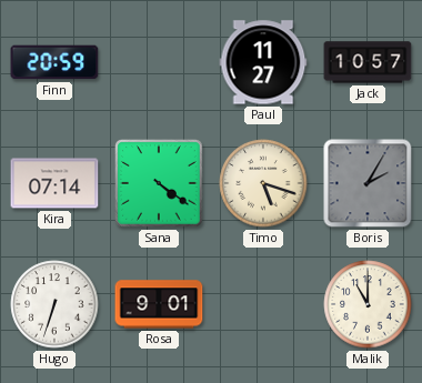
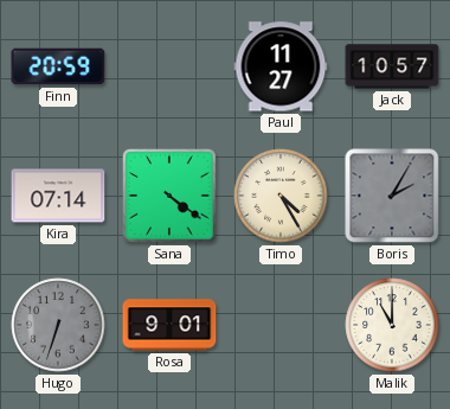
Timo: 5:18 -> 4:25 (281, 196)
Hugo dial: white -> grey (58, 325)
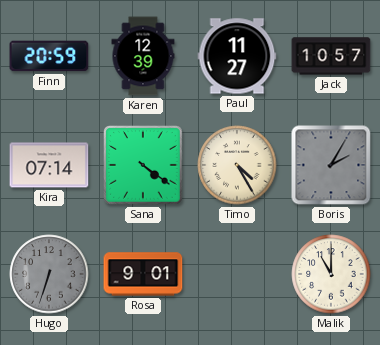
Karen: none -> 12:39 (143, 56)
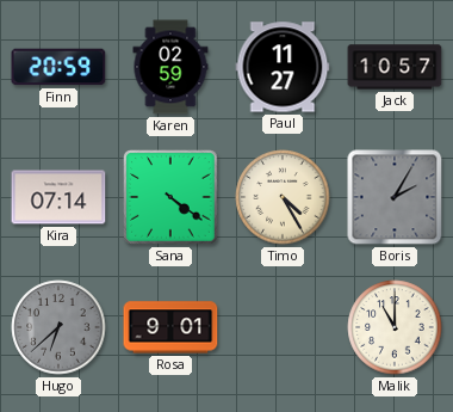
Karen: 12:39 -> 02:59 (170, 67)
Hugo: 6:33 -> 6:38 (58, 327)
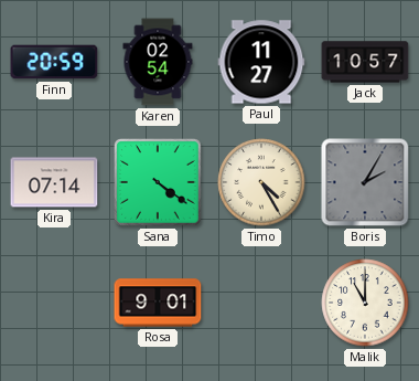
Karen: 02:59 -> 02:54 (158, 62)
Hugo: 6:38 -> none (58, 327)
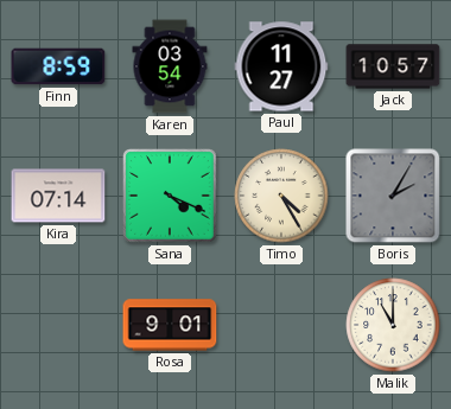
Finn: 20:59 -> 8:59 (58, 66)
Karen: 02:54 -> 03:54 (170, 66)
Sana: 4:21 -> 4:19 (171, 197)
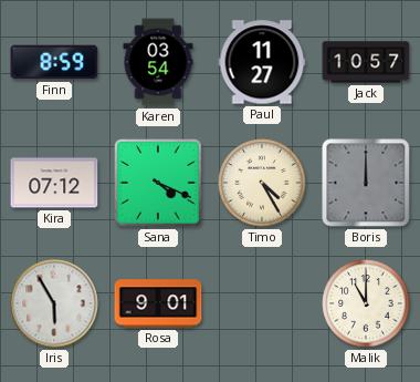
Kira: 07:14 -> 07:12 (54, 183)
Boris: 2:05 -> 12:00 (366, 183)
Iris: none -> 5:55 (54, 303)
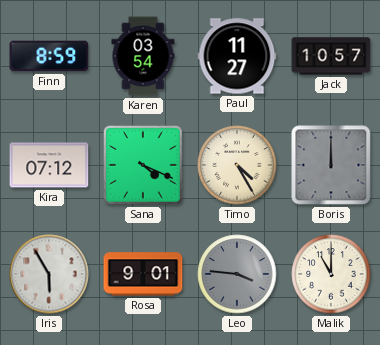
Leo: none -> 3:46 (237, 274)
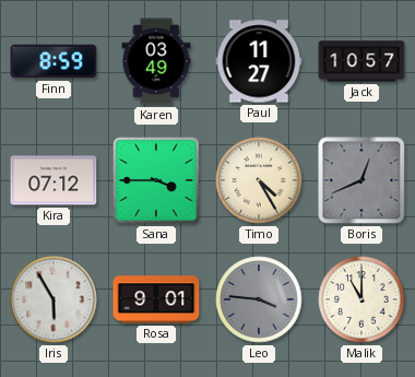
Karen: 03:54 -> 03:49 (156, 61)
Sana: 4:19 -> 3:45 (157, 181)
Boris: 12:00 -> 12:41 (361, 180)
